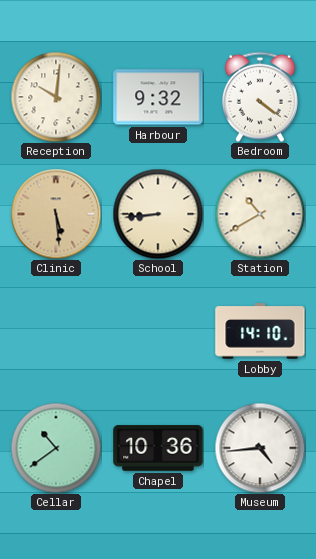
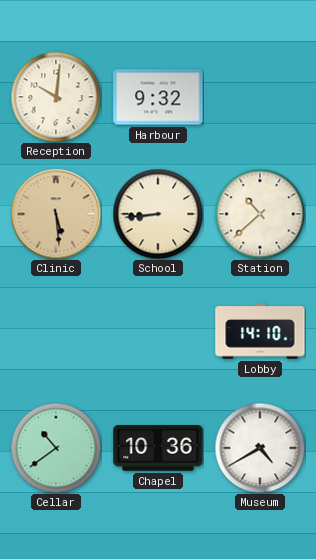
Bedroom: 4:21 -> none (260, 97)
Station: 10:40 -> 10:38 (260, 214)
Museum: 4:44 -> 4:40 (260, 448)
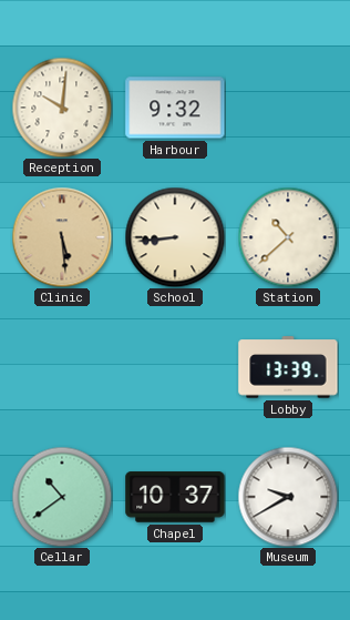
Lobby: 14:10 -> 13:39 (288, 367)
Chapel: 10:36 -> 10:37 (175, 497)
Museum: 4:40 -> 9:40 (288, 497)
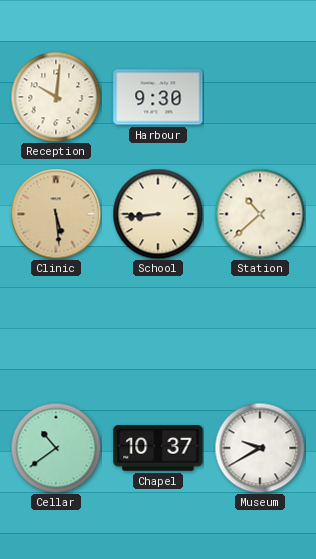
Harbour: 9:32 -> 9:30 (158, 97)
Lobby: 13:39 -> none (288, 367)
